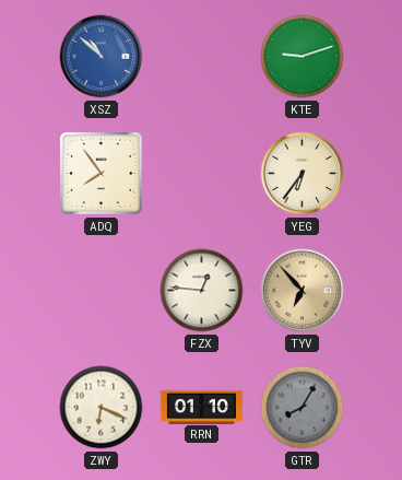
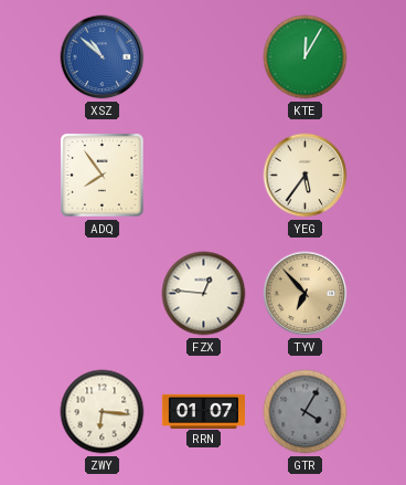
KTE: 9:12 -> 12:05 (306, 57)
YEG: 6:36 -> 5:36 (306, 176)
ZWY: 6:19 -> 6:16 (103, 412)
RRN: 01:10 -> 01:07 (203, 411)
GTR: 8:05 -> 4:05 (306, 412)
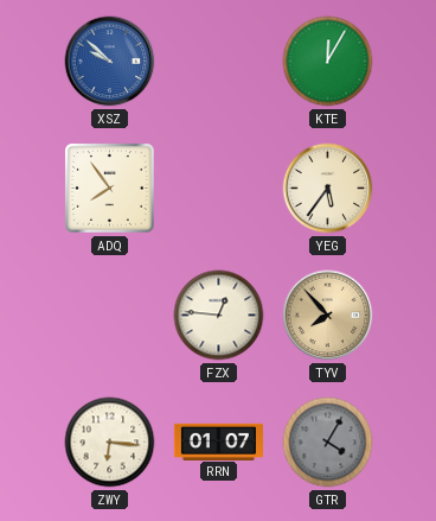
XSZ: 10:52 -> 9:52 (110, 62)
TYV: 6:53 -> 7:53 (328, 316)
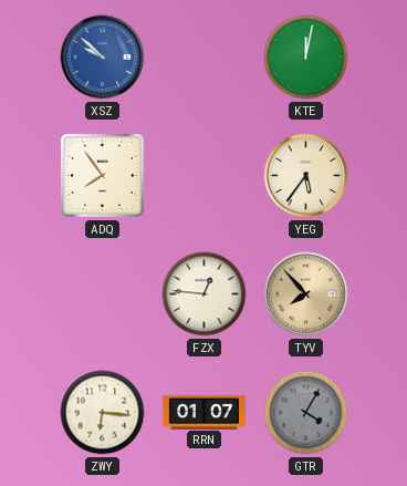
KTE: 12:05 -> 12:02 (306, 58)
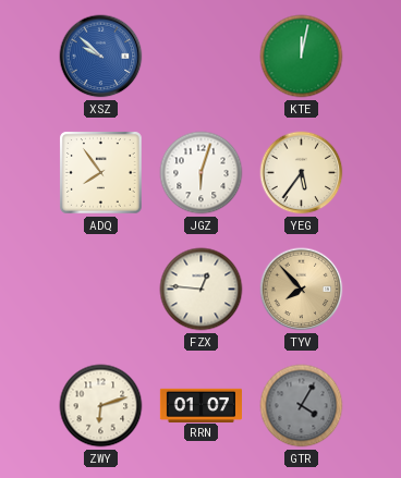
JGZ: none -> 6:03 (202, 173)
ZWY: 6:16 -> 6:12 (101, 406)
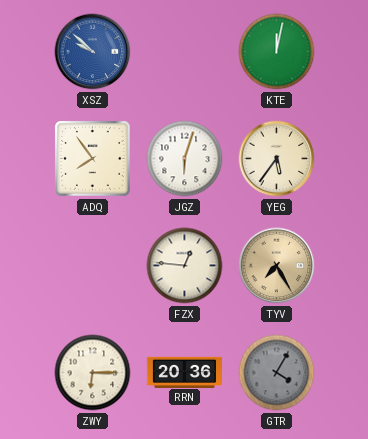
TYV: 7:53 -> 7:25 (277, 266)
ZWY: 6:12 -> 6:15 (93, 373)
RRN: 01:07 -> 20:36 (184, 372)
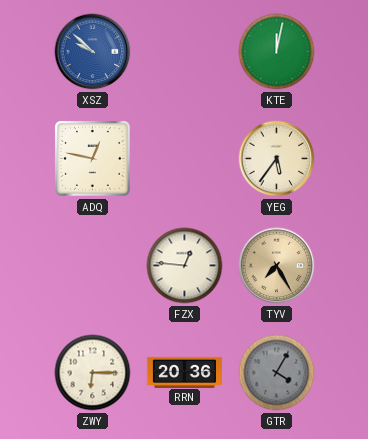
ADQ: 7:54 -> 12:47 (93, 159)
JGZ: 6:03 -> none (185, 159)
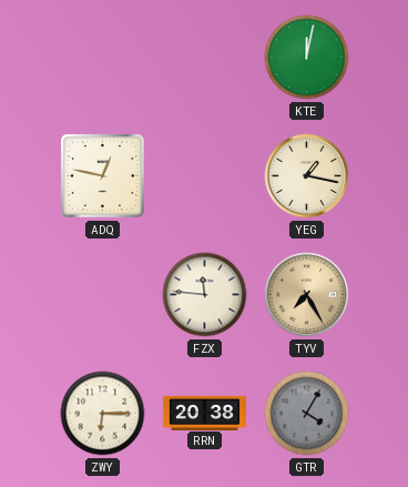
XSZ: 9:52 -> none (93, 52)
YEG: 5:36 -> 1:17 (307, 176)
FZX: 12:46 -> 11:46 (205, 295)
RRN: 20:36 -> 20:38 (204, 413)
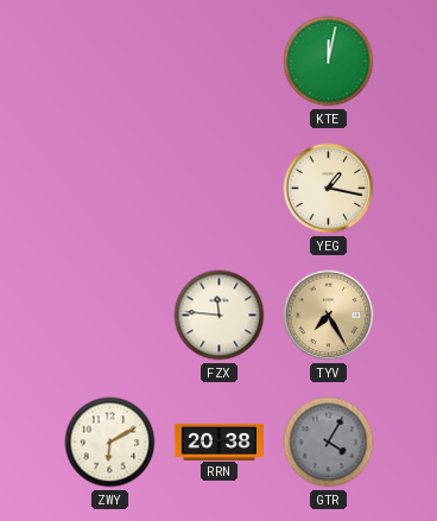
ADQ: 12:47 -> none (103, 176)
ZWY: 6:15 -> 6:10 (110, 443)
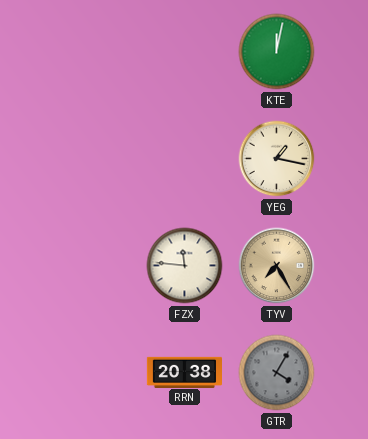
ZWY: 6:10 -> none (110, 443)
